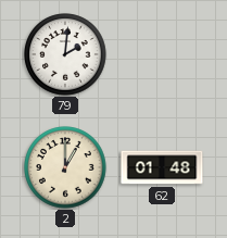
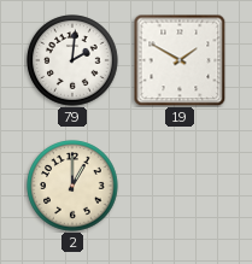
19: none -> 1:50 (180, 60)
62: 01:48 -> none (162, 167)
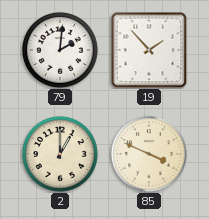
19: 1:50 -> 1:53 (149, 50)
85: none -> 3:49 (149, 154)
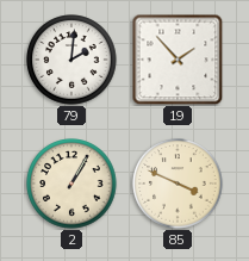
2: 1:00 -> 1:05 (71, 184)
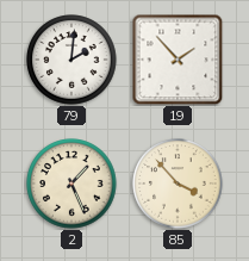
2: 1:05 -> 1:26 (71, 184)
85: 3:49 -> 3:53 (178, 184)
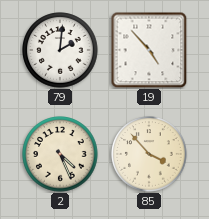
19: 1:53 -> 4:53 (149, 50)
2: 1:26 -> 4:26 (60, 154)
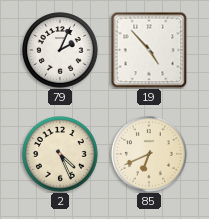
79: 2:01 -> 2:04 (60, 50)
85: 3:53 -> 6:41 (149, 154)
